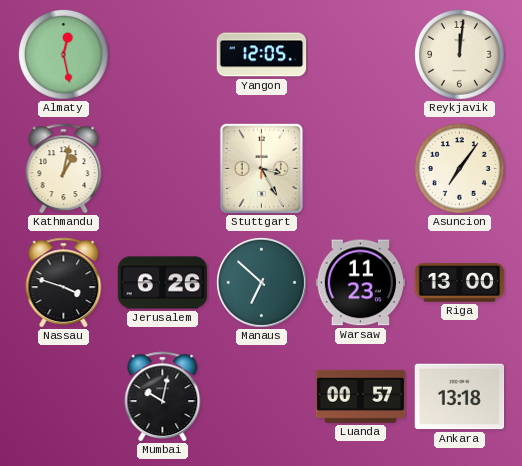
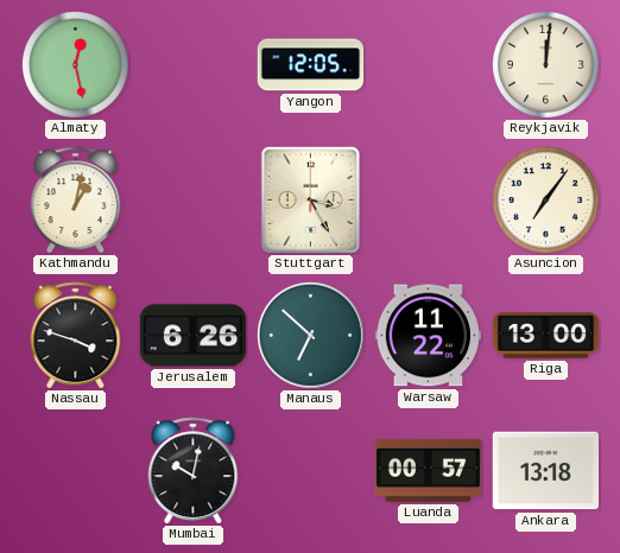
Warsaw: 11:23 -> 11:22 (429, 336)
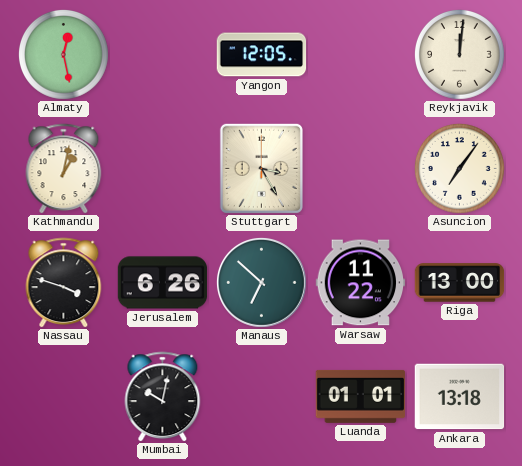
Luanda: 00:57 -> 01:01 (361, 396)
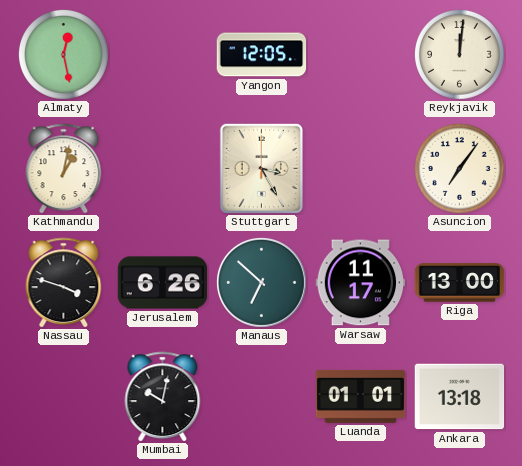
Warsaw: 11:22 -> 11:17 (361, 283)
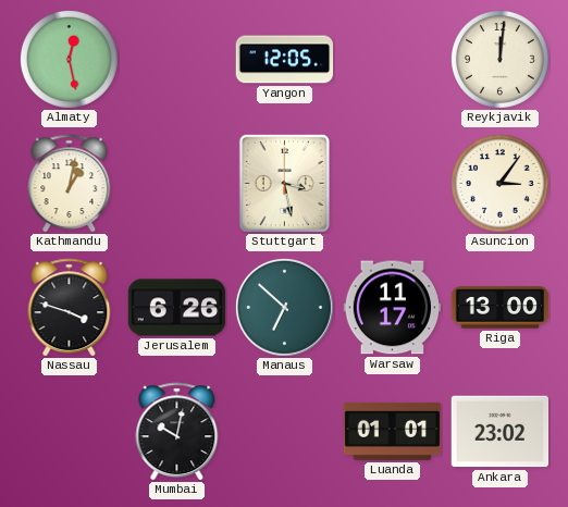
Stuttgart: 3:25 -> 3:28 (284, 183)
Asuncion: 7:06 -> 3:06 (501, 184)
Ankara: 13:18 -> 23:02 (501, 432)
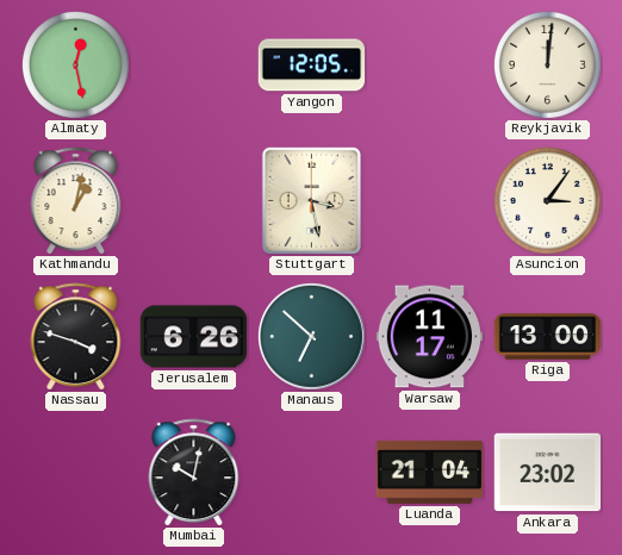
Luanda: 01:01 -> 21:04 (430, 472)
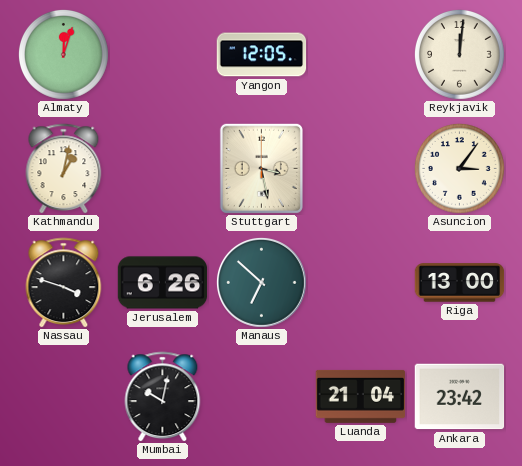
Almaty: 12:28 -> 12:03 (64, 55)
Warsaw: 11:17 -> none (430, 337)
Ankara: 23:02 -> 23:42 (460, 397)
